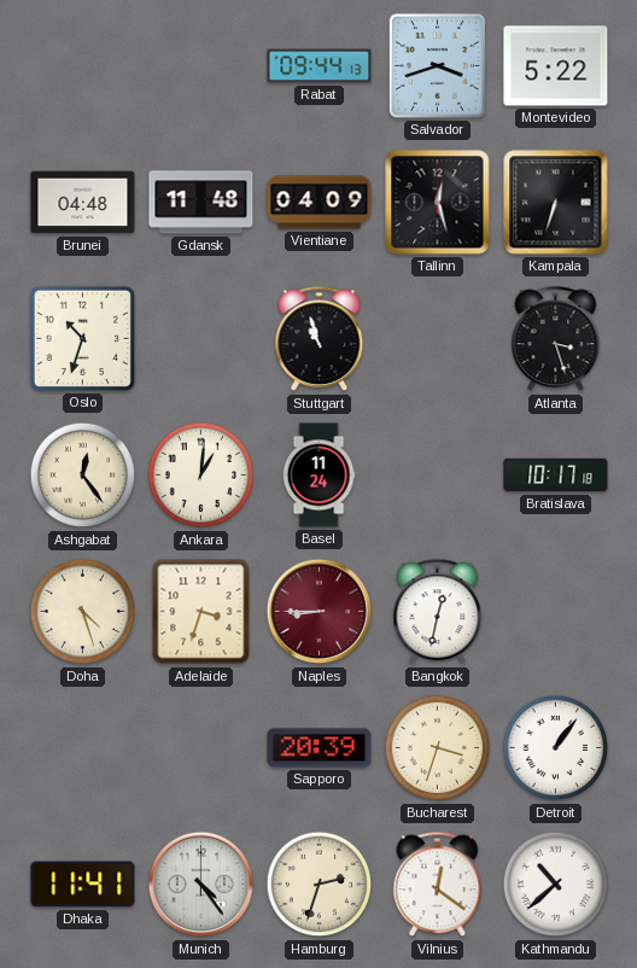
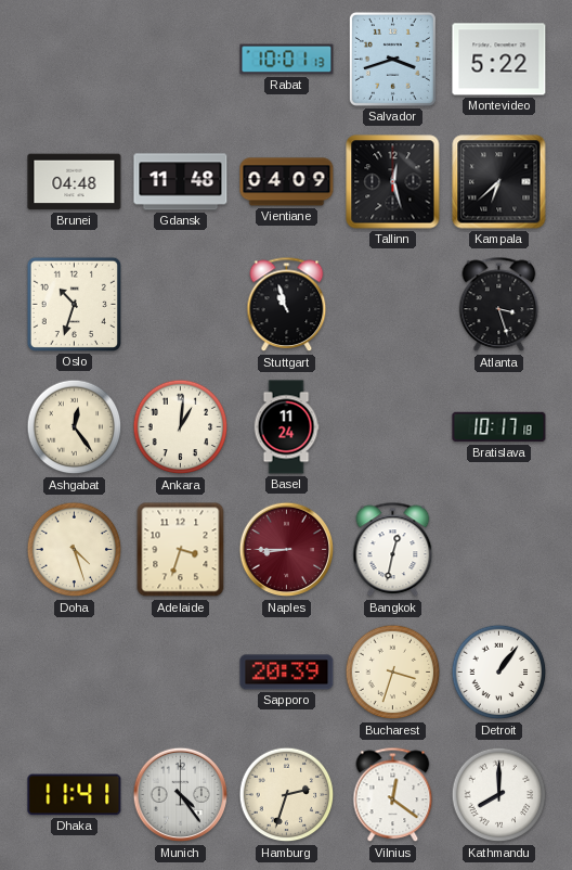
Rabat: 09:44 -> 10:01 (287, 60)
Kampala: 6:33 -> 6:38 (499, 182)
Kathmandu: 10:38 -> 8:00 (499, 795)
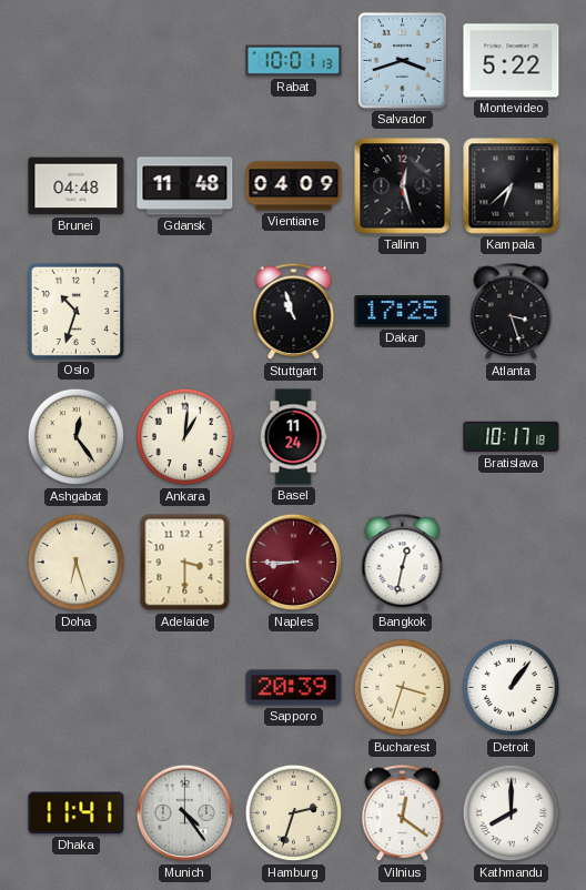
Dakar: none -> 17:25 (403, 312)
Doha: 4:27 -> 6:27 (77, 563)
Adelaide: 3:33 -> 3:30 (185, 563)
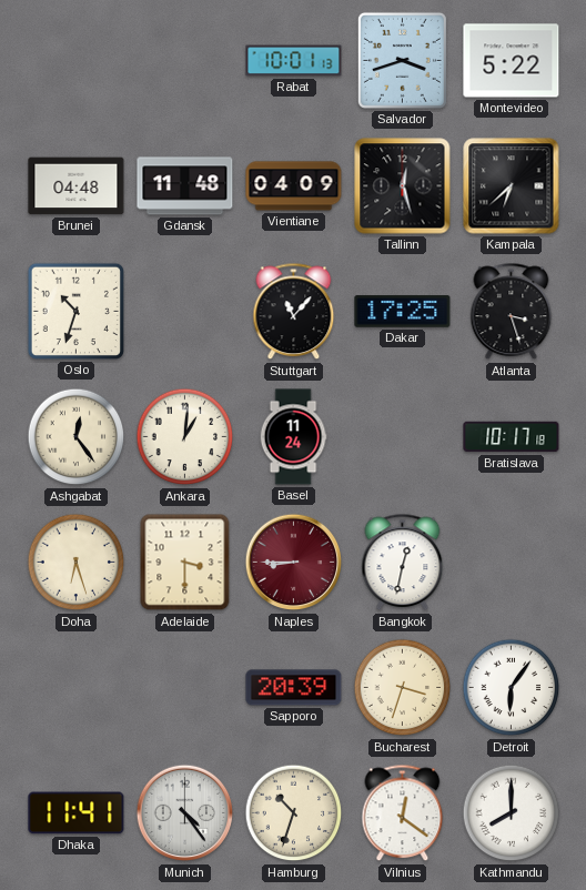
Stuttgart: 10:57 -> 11:07 (294, 312)
Detroit: 1:06 -> 6:06 (512, 688)
Hamburg: 2:33 -> 10:33 (294, 813)
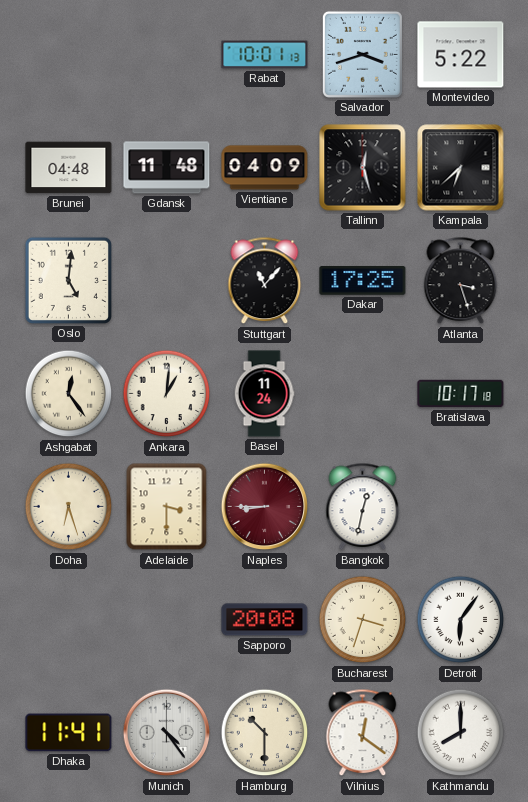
Oslo: 10:33 -> 5:01 (68, 280)
Sapporo: 20:39 -> 20:08 (265, 620)
Hamburg: 10:33 -> 10:30 (265, 733)
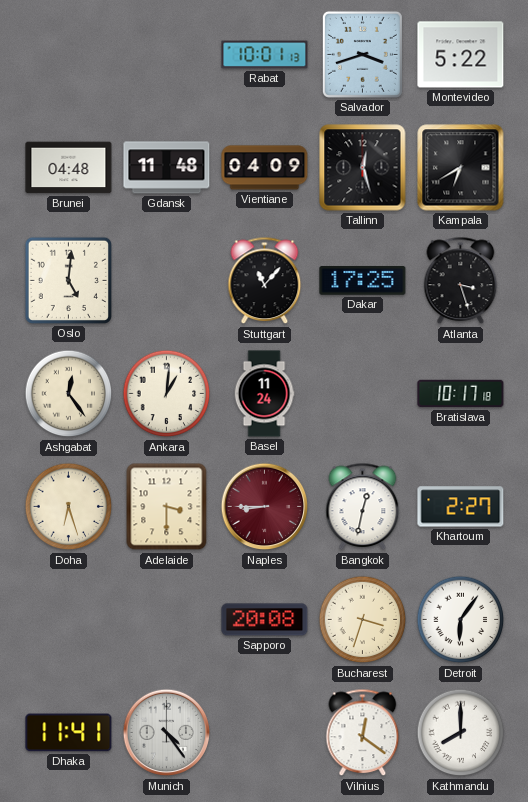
Kampala: 6:38 -> 6:40 (461, 168)
Khartoum: none -> 2:27 (461, 507)
Hamburg: 10:30 -> none (265, 733)
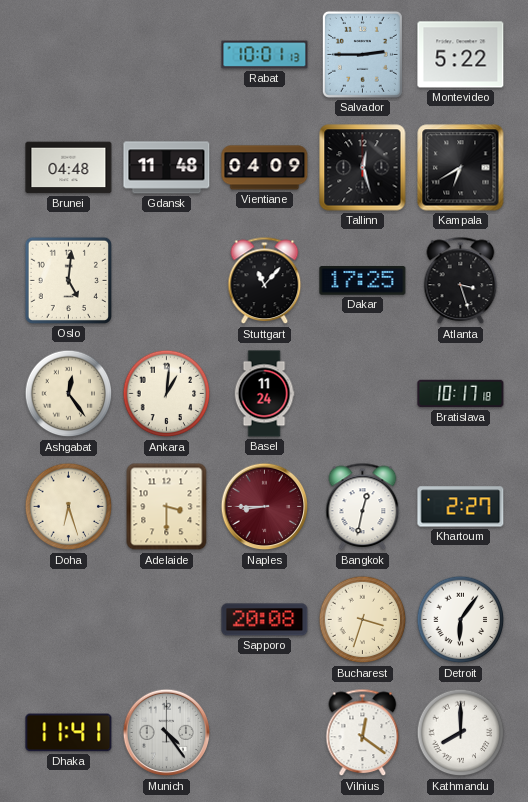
Salvador: 3:42 -> 2:45 (362, 54)
